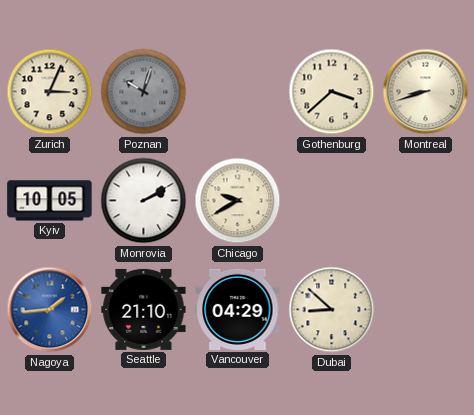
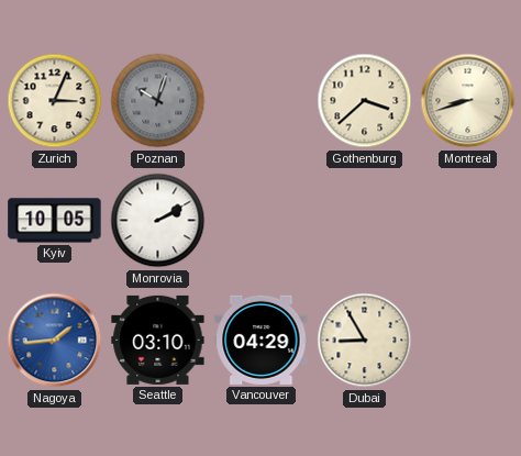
Chicago: 9:40 -> none (238, 201)
Seattle: 21:10 -> 03:10 (158, 340)
Dubai: 8:52 -> 8:55 (365, 341)
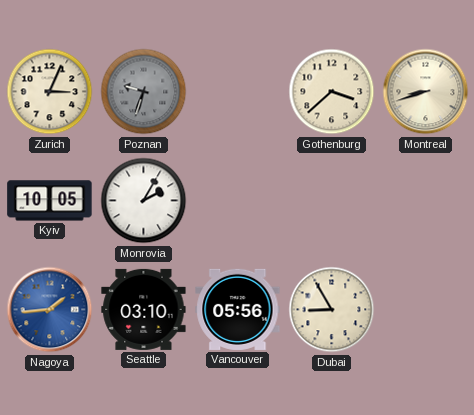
Poznan: 10:03 -> 9:33 (144, 92)
Monrovia: 2:10 -> 2:05 (144, 201)
Vancouver: 04:29 -> 05:56 (238, 309)
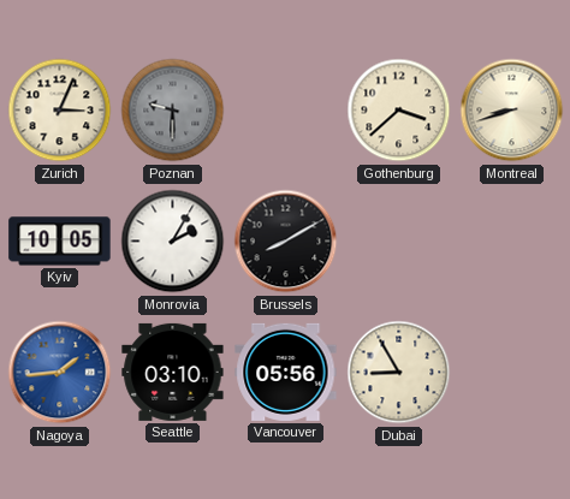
Poznan: 9:33 -> 9:30 (173, 111)
Brussels: none -> 8:10 (286, 242)
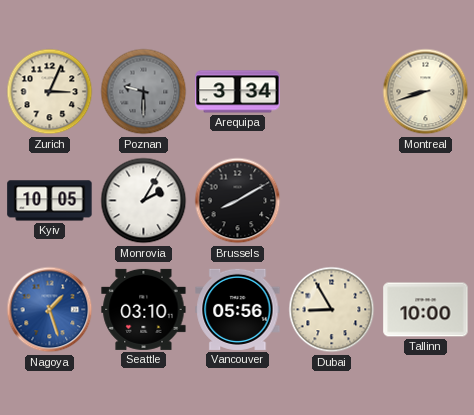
Arequipa: none -> 3:34 (238, 92)
Gothenburg: 3:38 -> none (399, 111)
Nagoya: 1:44 -> 1:27 (50, 310)
Tallinn: none -> 10:00 (426, 310)
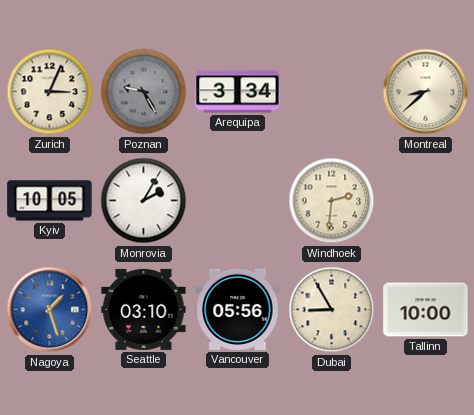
Poznan: 9:30 -> 9:25 (144, 92)
Montreal: 8:42 -> 8:38 (426, 92)
Brussels: 8:10 -> none (238, 201)
Windhoek: none -> 2:31 (332, 201)
